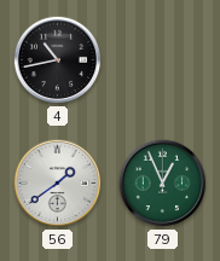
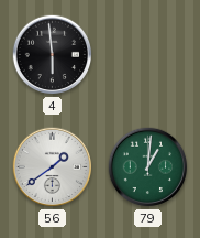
4: 10:43 -> 5:59 (53, 55)
79: 12:56 -> 1:01 (148, 167)
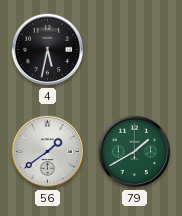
4: 5:59 -> 5:32 (48, 50)
79: 1:01 -> 1:40 (135, 152)
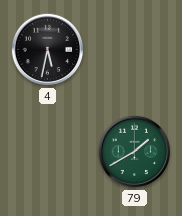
56: 1:39 -> none (48, 152)
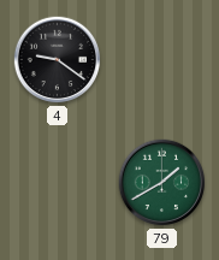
4: 5:32 -> 9:21 (58, 60)
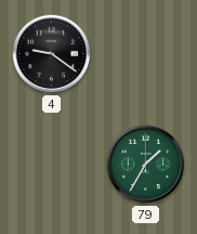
79: 1:40 -> 1:35 (146, 165)
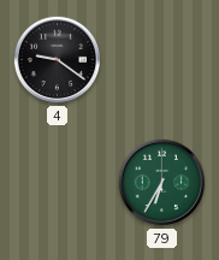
79: 1:35 -> 6:35 (162, 183)
